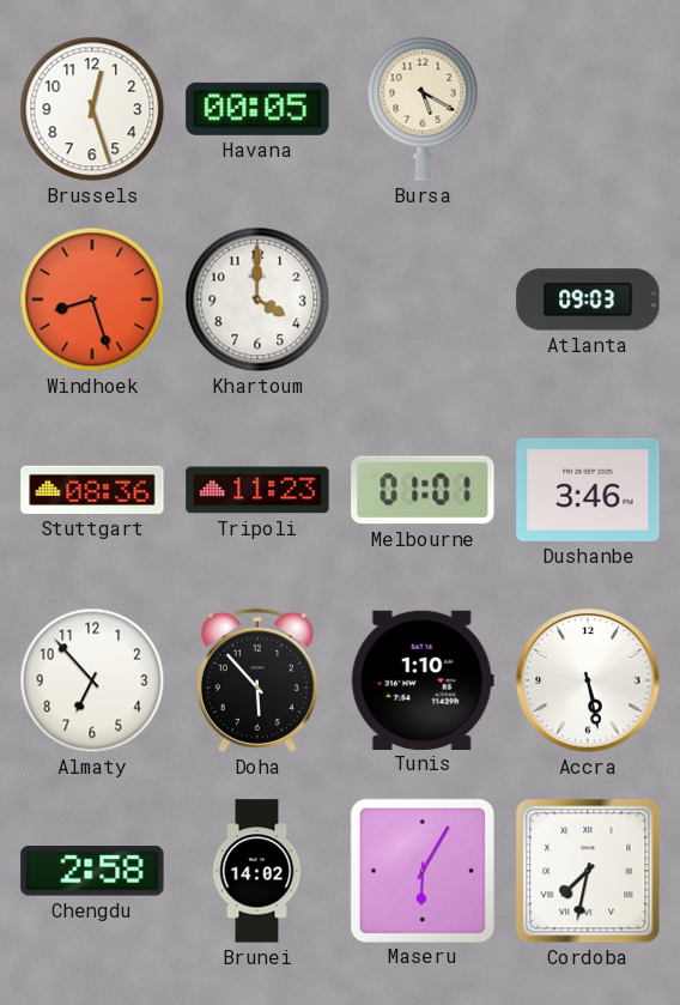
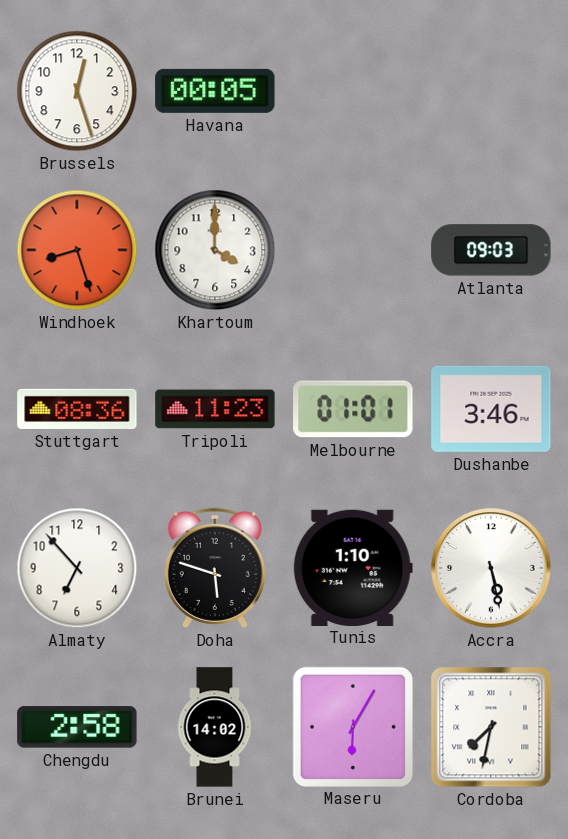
Bursa: 5:20 -> none (423, 109)
Doha: 5:53 -> 5:48 (215, 568)
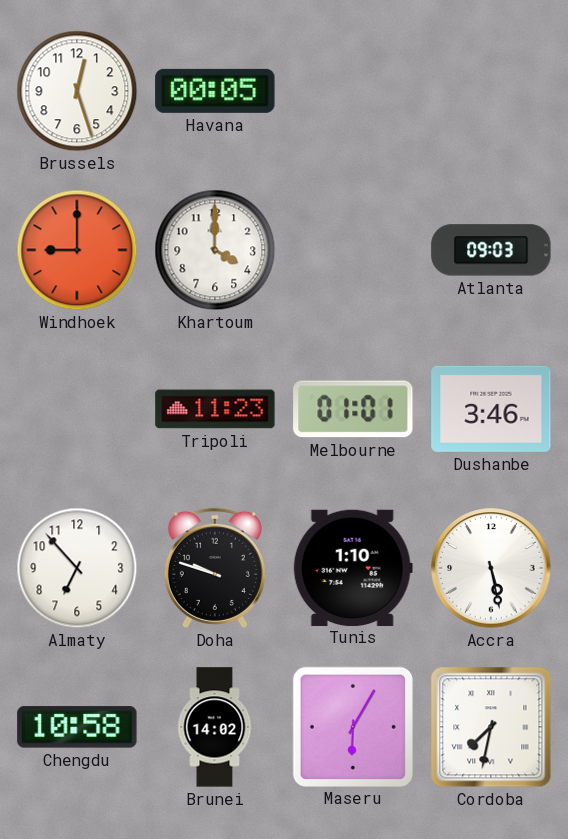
Windhoek: 8:27 -> 9:00 (77, 250)
Stuttgart: 08:36 -> none (77, 409)
Doha: 5:48 -> 9:48 (215, 568)
Chengdu: 2:58 -> 10:58 (77, 727)
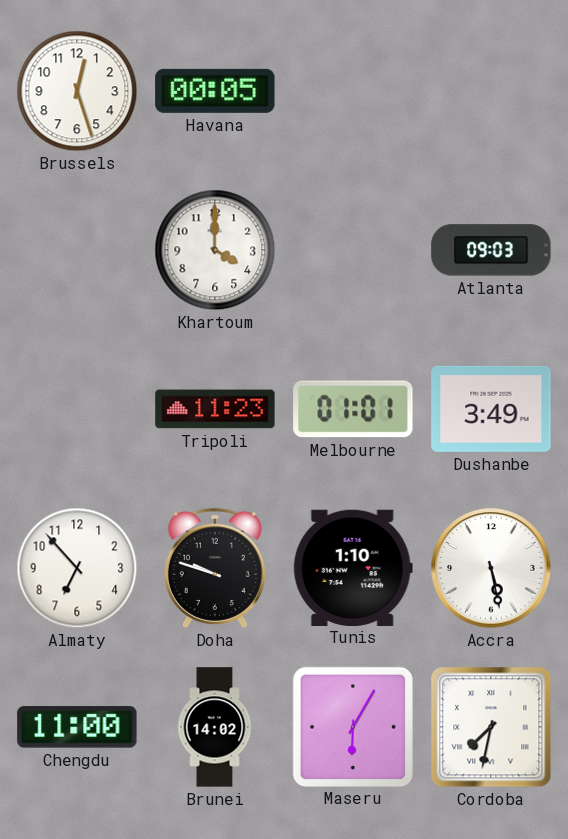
Windhoek: 9:00 -> none (77, 250)
Dushanbe: 3:46 -> 3:49 (491, 409)
Chengdu: 10:58 -> 11:00 (77, 727)
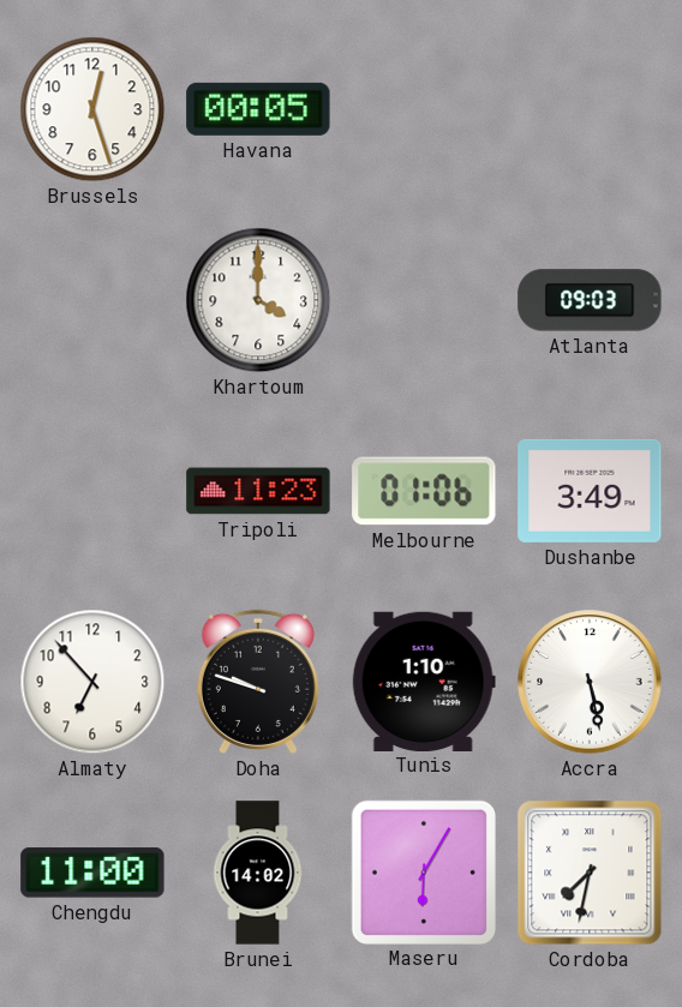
Melbourne: 01:01 -> 01:06 (424, 491)
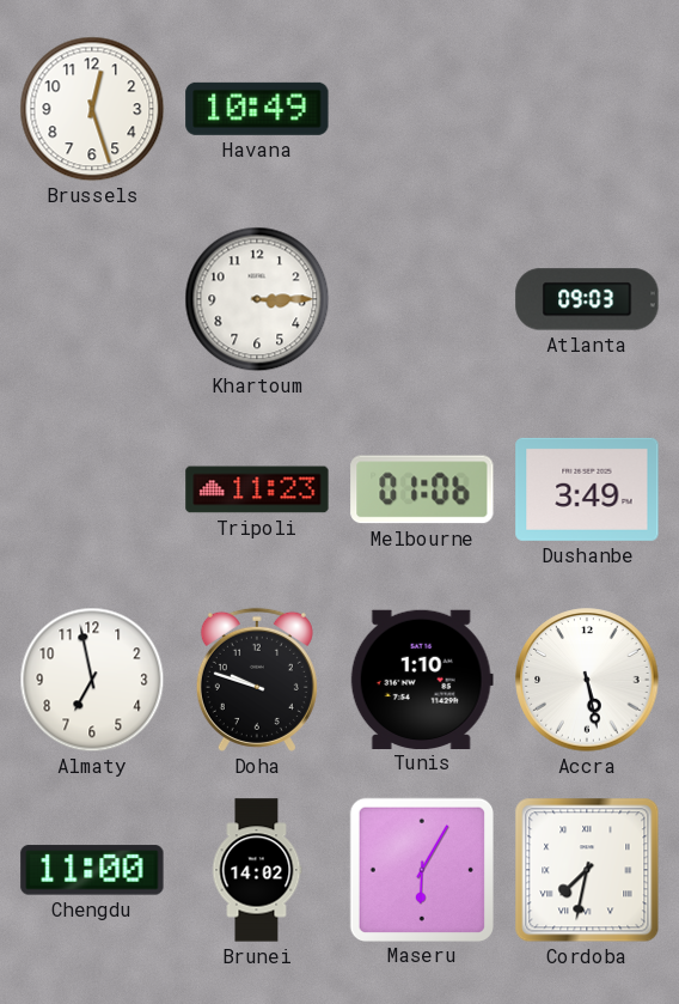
Havana: 00:05 -> 10:49 (257, 109)
Khartoum: 4:00 -> 3:15 (257, 299)
Almaty: 6:53 -> 6:58 (92, 680)
